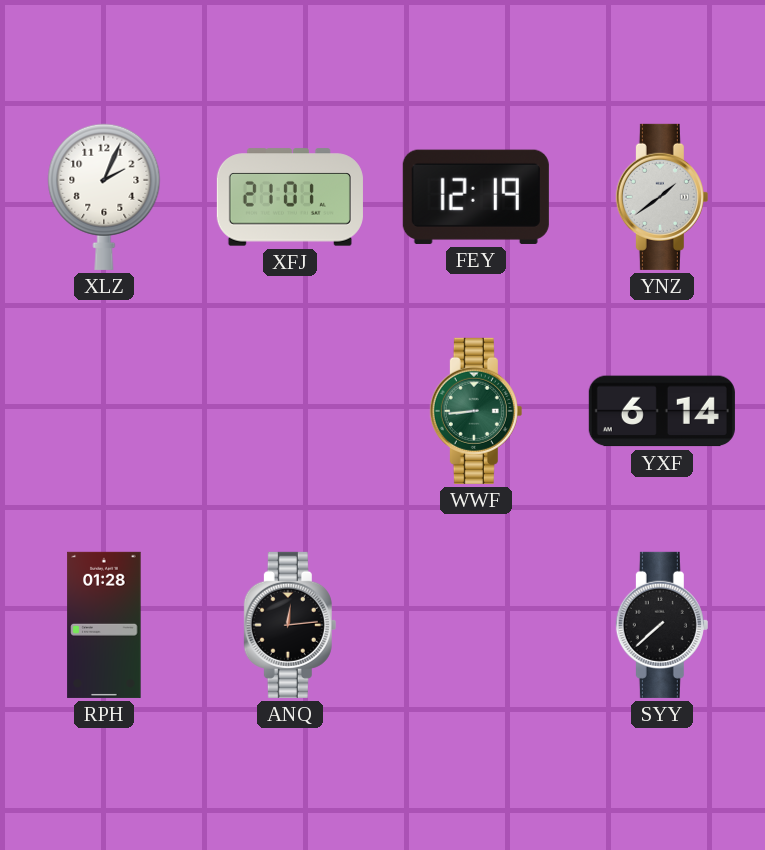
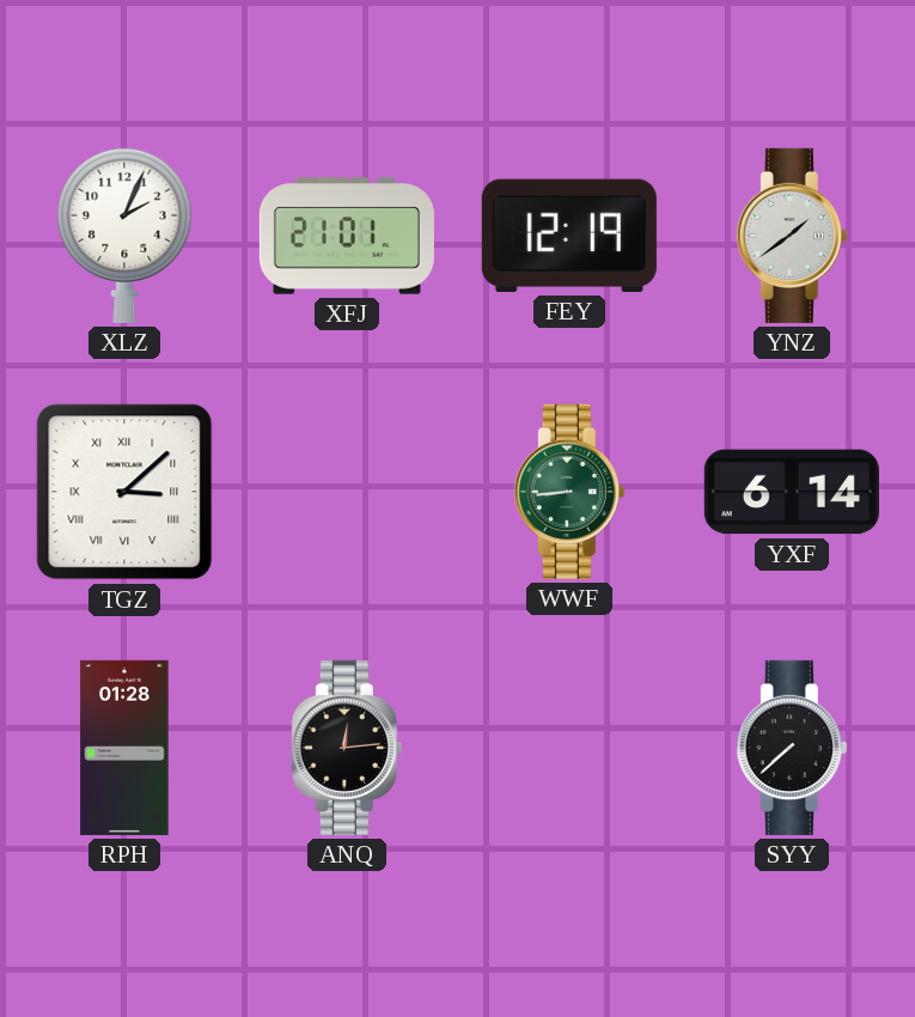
TGZ: none -> 3:08 (124, 492)
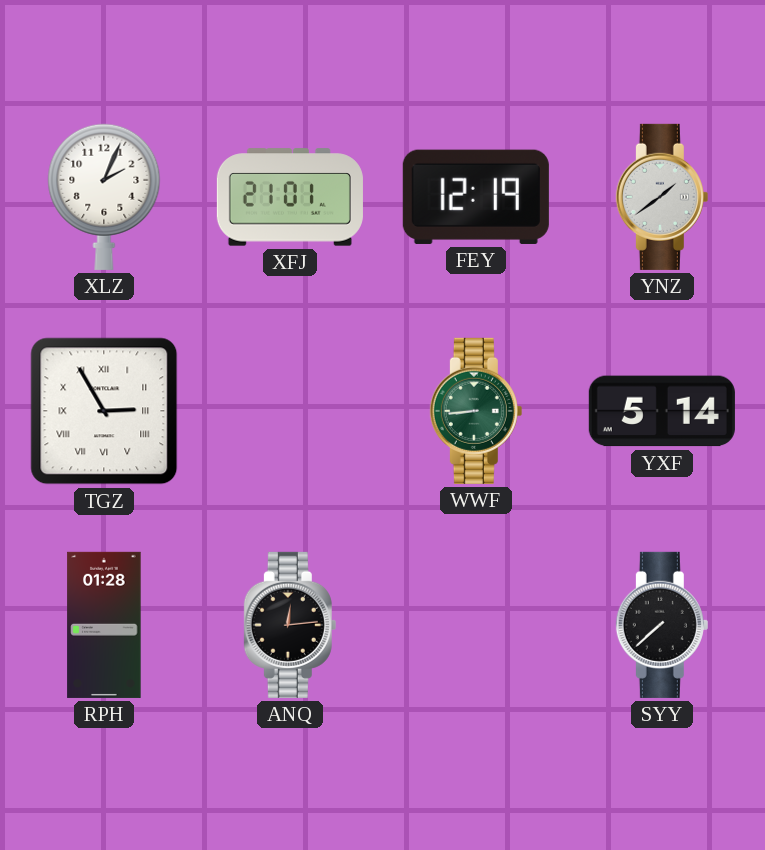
TGZ: 3:08 -> 2:55 (104, 411)
YXF: 6:14 -> 5:14 (662, 411)
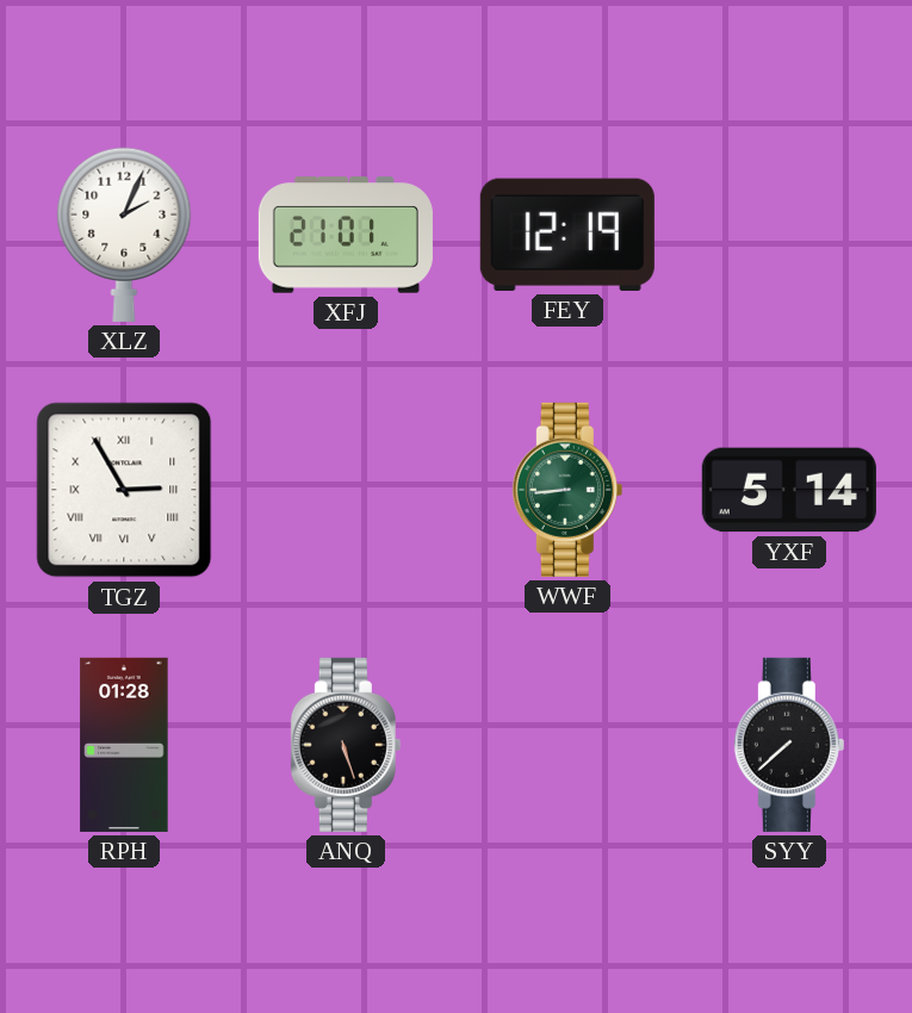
YNZ: 1:39 -> none (662, 197)
ANQ: 12:14 -> 5:27 (346, 745)
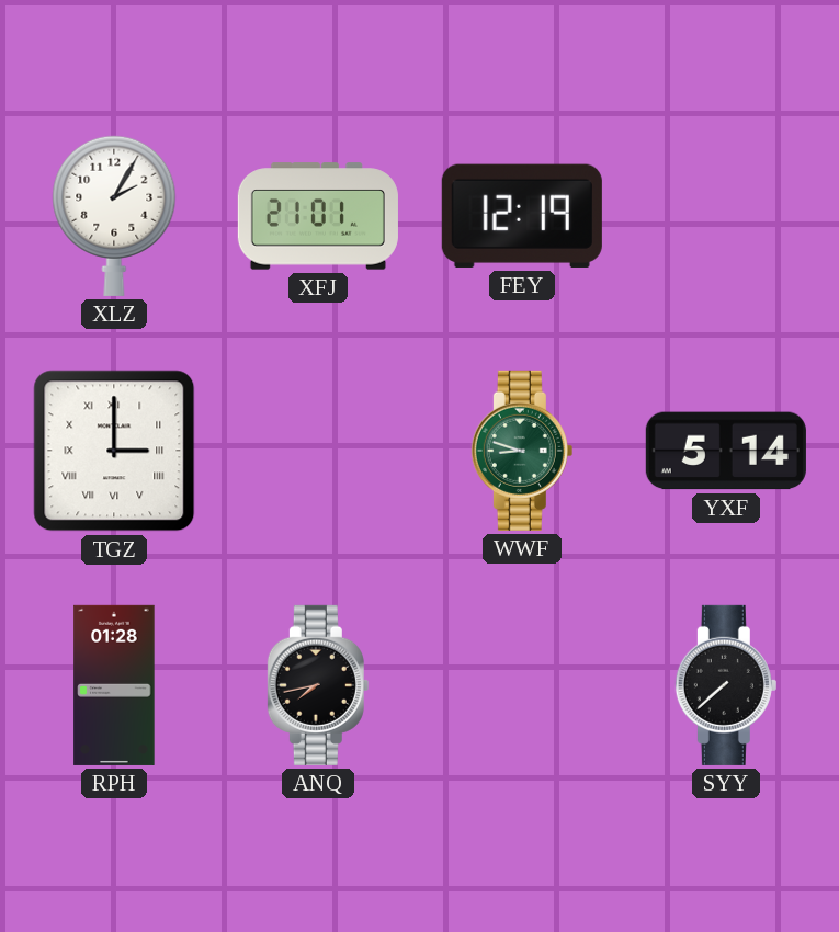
XLZ: 2:04 -> 2:05 (114, 216)
TGZ: 2:55 -> 3:00 (114, 451)
WWF: 8:44 -> 8:48 (522, 451)
ANQ: 5:27 -> 7:43 (318, 685)
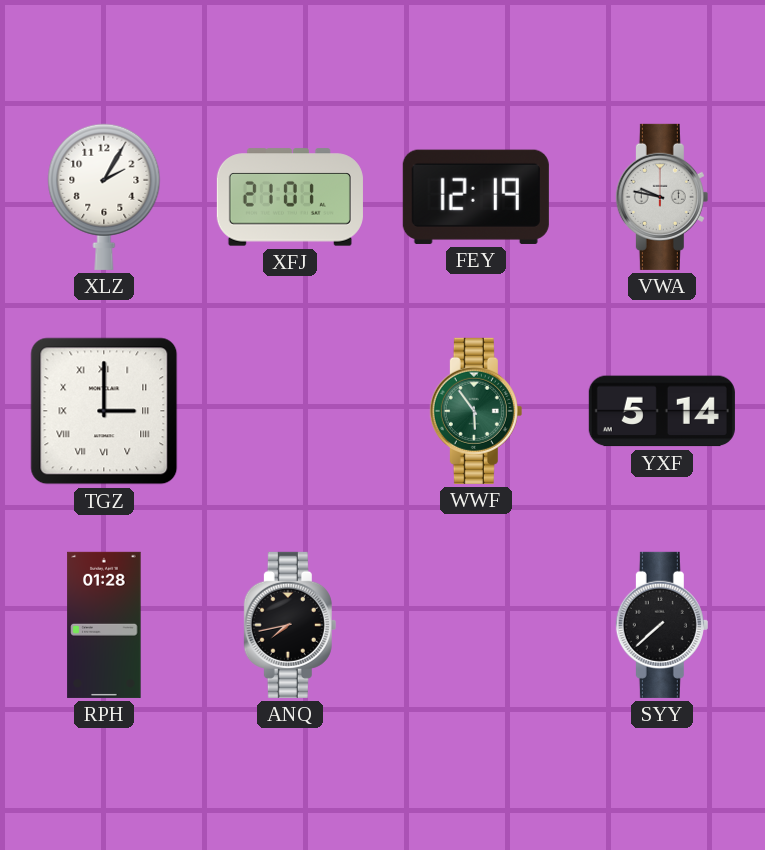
VWA: none -> 9:47 (662, 197)
WWF: 8:48 -> 5:54 (476, 411)
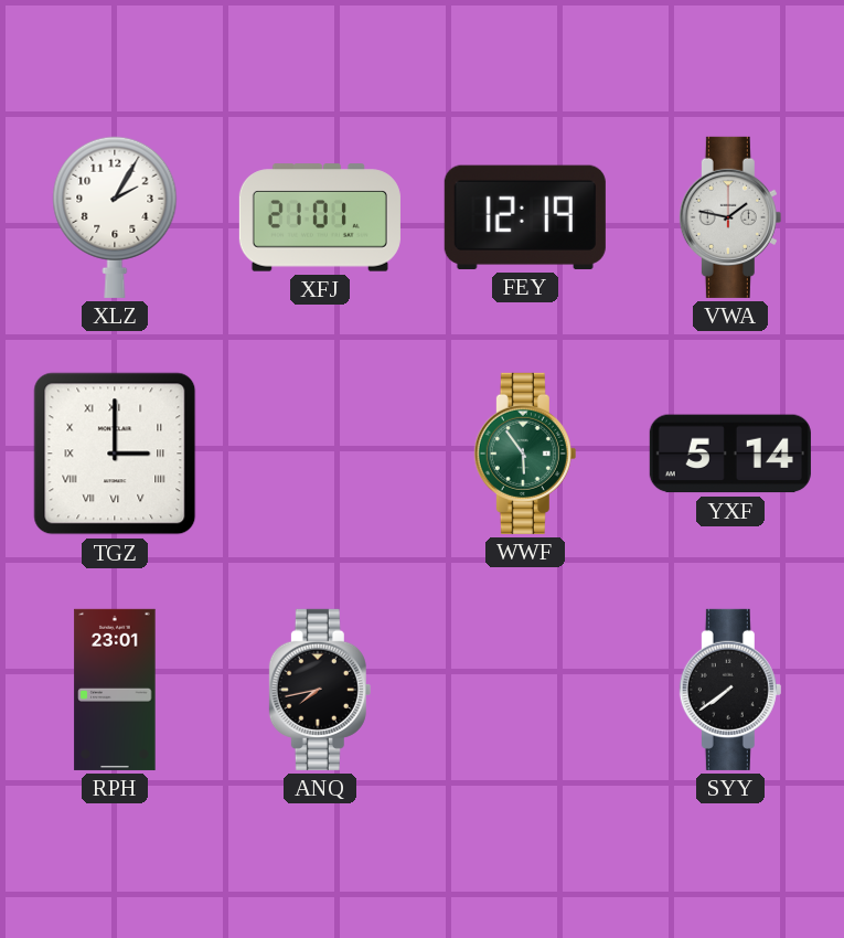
VWA: 9:47 -> 1:47 (730, 217)
RPH: 01:28 -> 23:01 (115, 690)
SYY: 7:38 -> 7:39 (730, 690)
